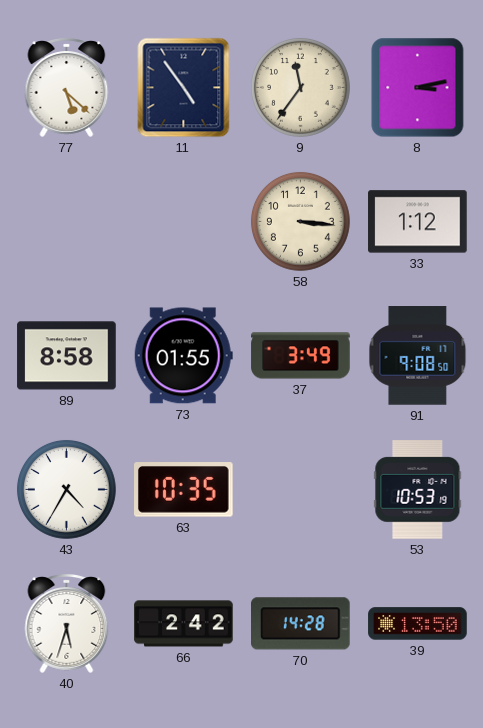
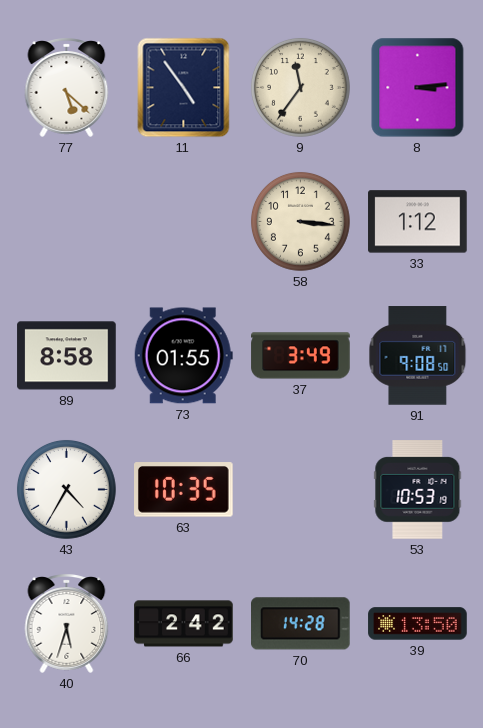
8: 3:13 -> 3:14 (418, 88)
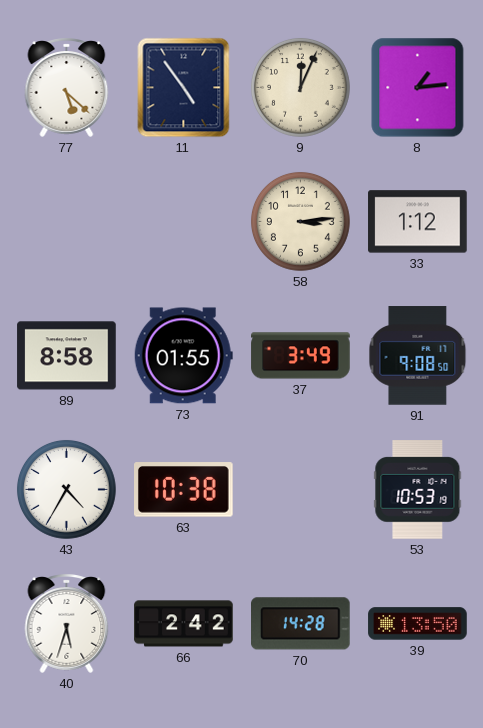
9: 11:36 -> 12:04 (300, 87)
8: 3:14 -> 1:14 (418, 88)
58: 3:16 -> 3:14 (300, 221)
63: 10:35 -> 10:38 (184, 490)
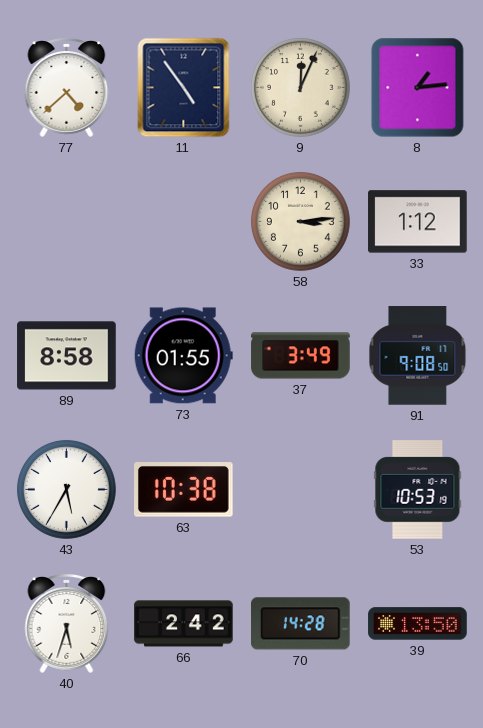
77: 5:22 -> 4:38 (67, 87)
43: 4:35 -> 5:35 (66, 489)
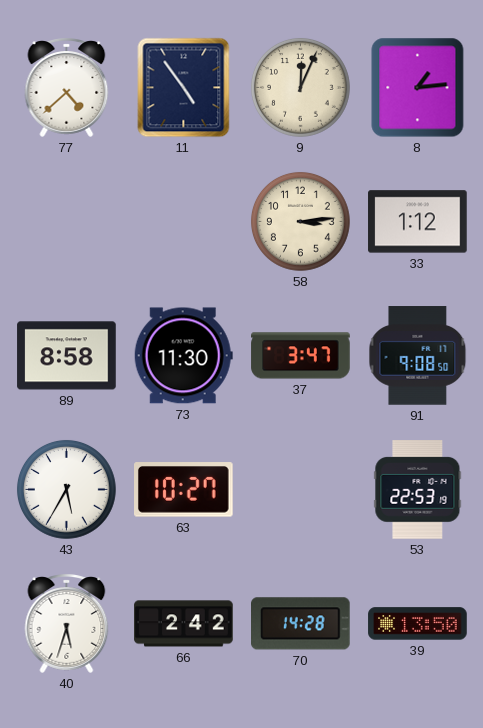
73: 01:55 -> 11:30 (183, 356)
37: 3:49 -> 3:47 (301, 356)
63: 10:38 -> 10:27 (184, 490)
53: 10:53 -> 22:53 (418, 490)
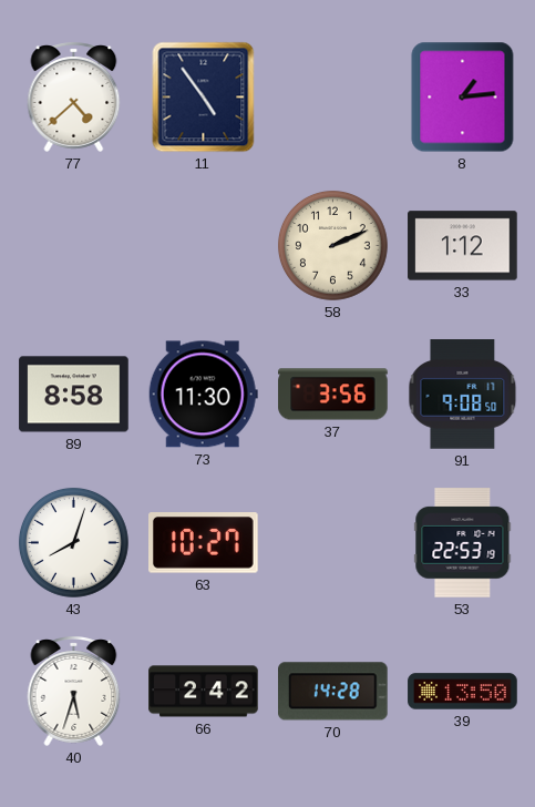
9: 12:04 -> none (300, 87)
58: 3:14 -> 2:11 (332, 245)
37: 3:47 -> 3:56 (333, 395)
43: 5:35 -> 8:03 (73, 542)
